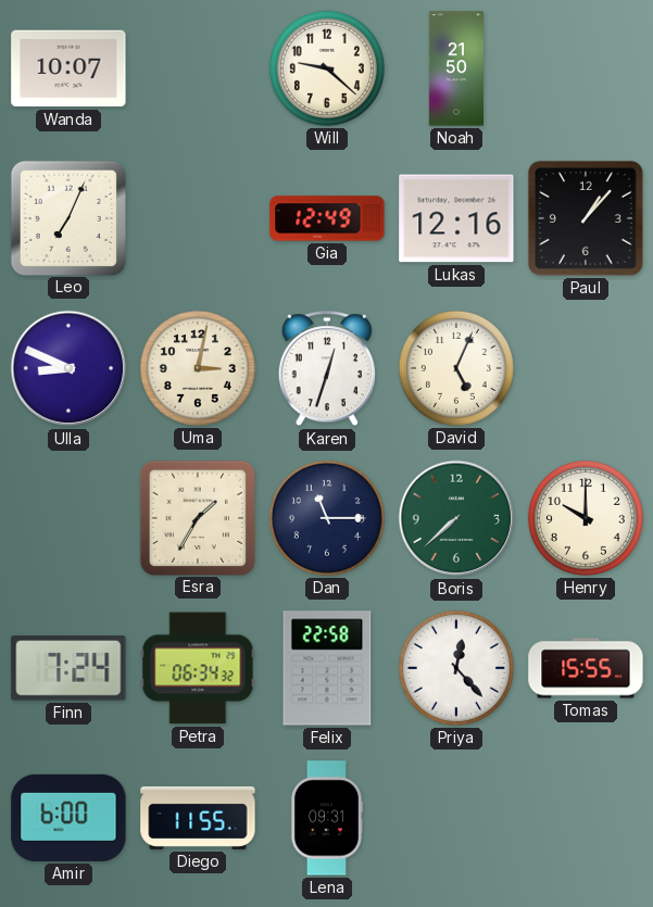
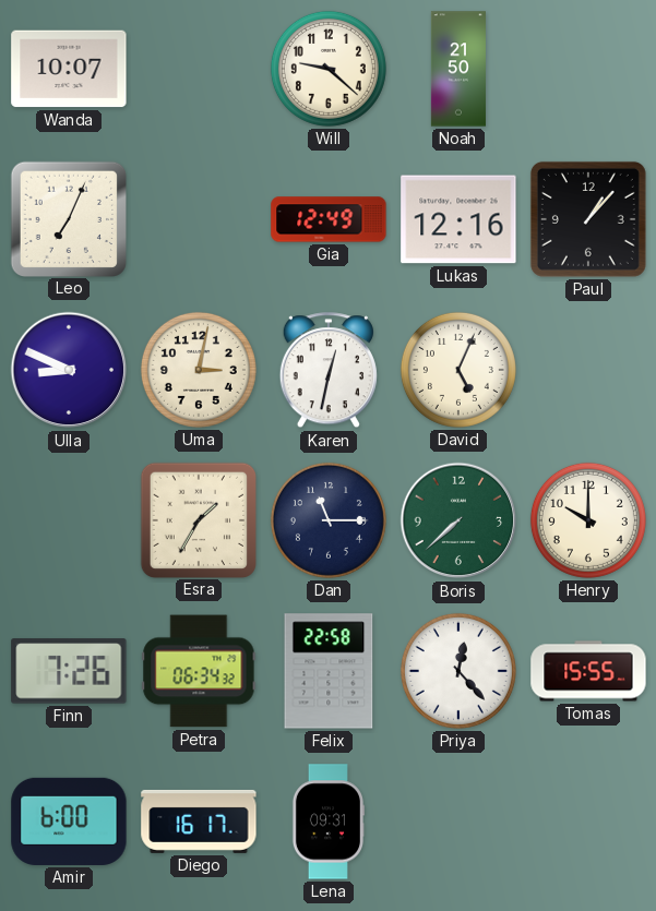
Karen: 12:33 -> 12:32 (329, 371)
Finn: 7:24 -> 7:26 (69, 671)
Diego: 11:55 -> 16:17 (199, 822)
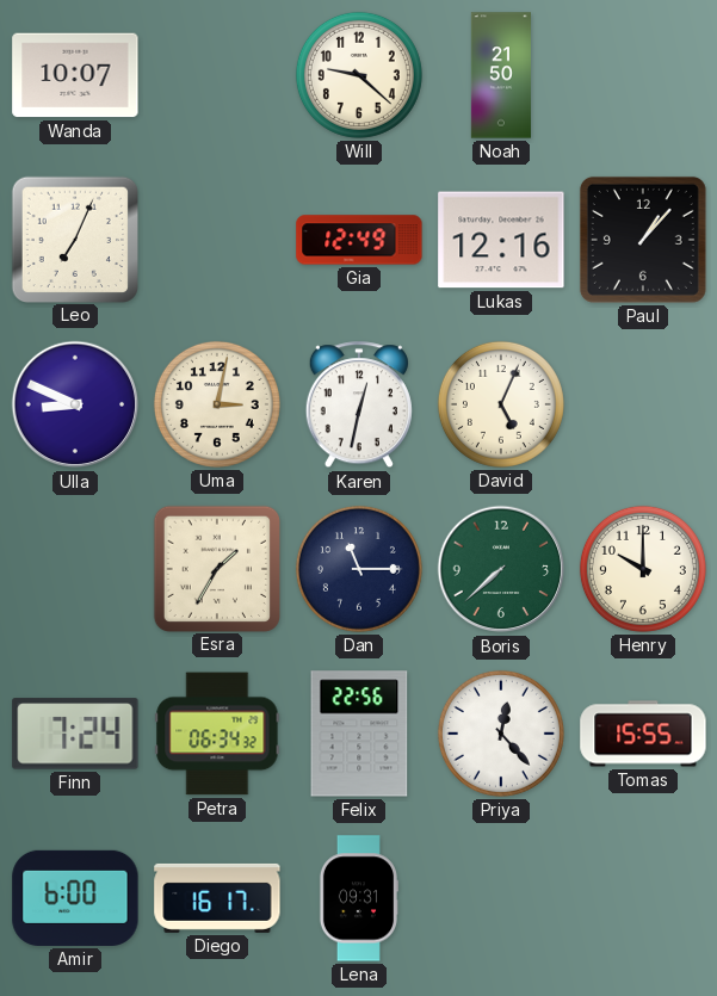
Finn: 7:26 -> 7:24 (75, 734)
Felix: 22:58 -> 22:56 (359, 734)
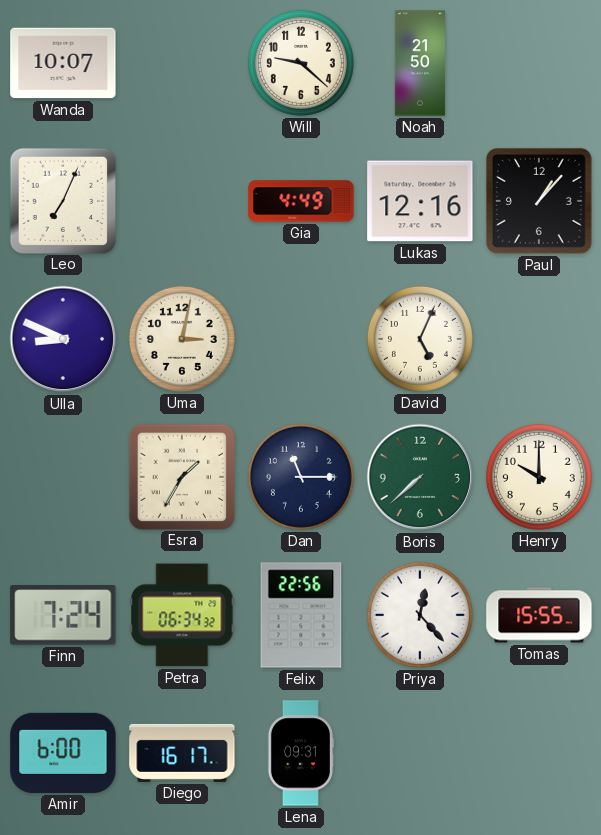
Gia: 12:49 -> 4:49 (301, 201)
Karen: 12:32 -> none (359, 406)
